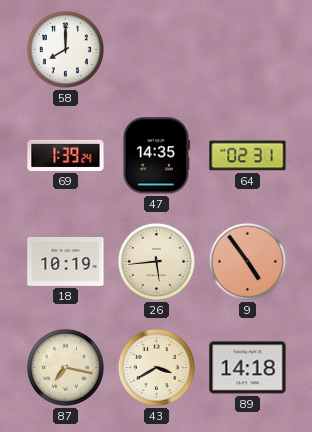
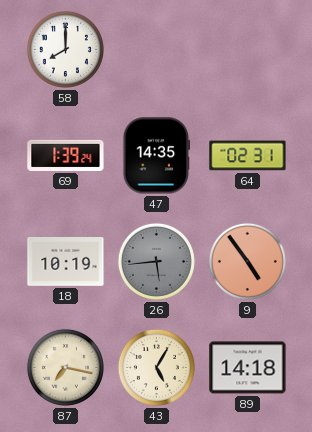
26 dial: cream -> grey (156, 261)
43: 3:40 -> 5:05 (156, 367)
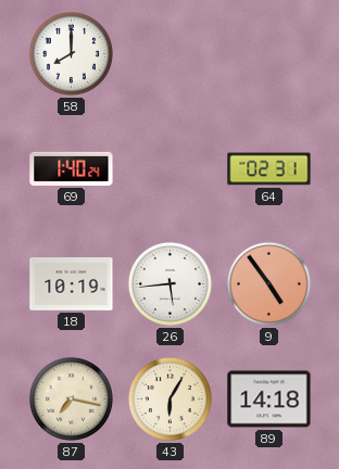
69: 1:39 -> 1:40 (72, 168)
47: 14:35 -> none (157, 156)
26 dial: grey -> white (169, 283)
43: 5:05 -> 6:05 (169, 398)
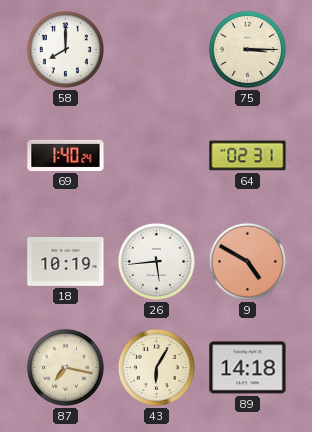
75: none -> 3:15 (247, 49)
9: 4:54 -> 4:50 (247, 261)
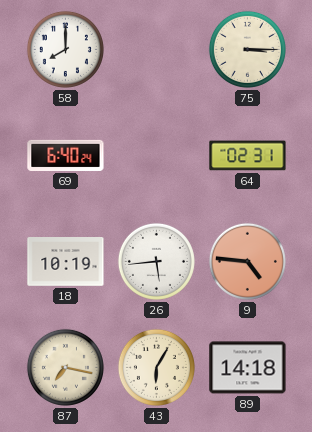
69: 1:40 -> 6:40 (66, 155)
9: 4:50 -> 4:46 (247, 261)
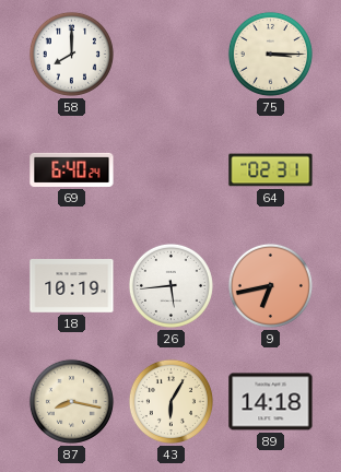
9: 4:46 -> 6:43 (270, 285)
87: 7:17 -> 8:17 (71, 401)
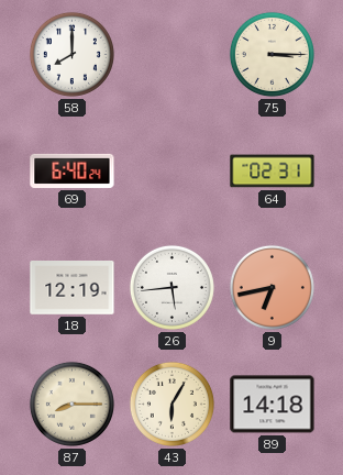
18: 10:19 -> 12:19 (73, 288)
87: 8:17 -> 8:15 (71, 404)
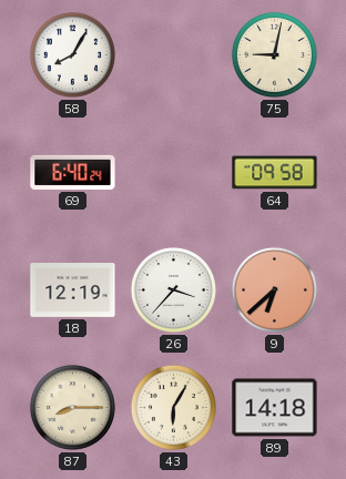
58: 8:00 -> 8:05 (72, 54)
75: 3:15 -> 9:02 (274, 54)
64: 02:31 -> 09:58 (275, 173)
26: 5:44 -> 3:37 (173, 289)
9: 6:43 -> 6:38 (274, 289)
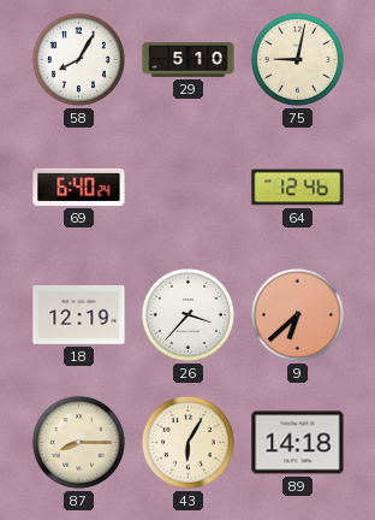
29: none -> 5:10 (189, 60)
64: 09:58 -> 12:46 (298, 188)
